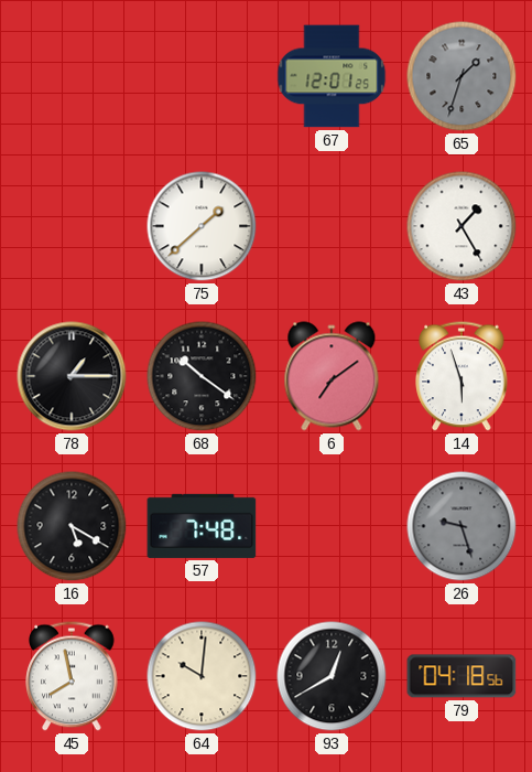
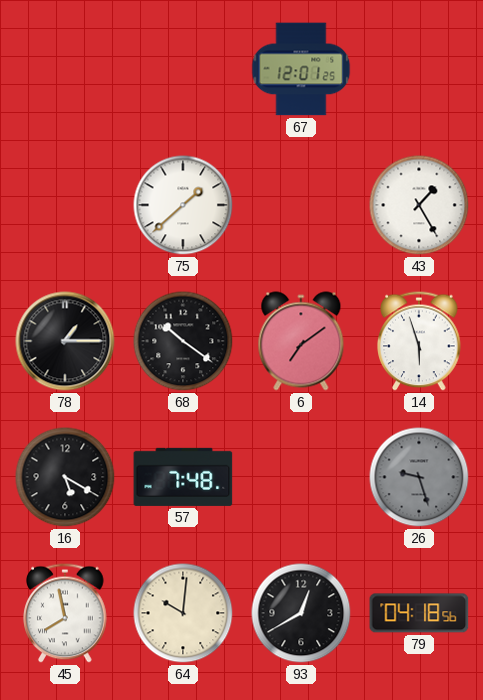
65: 1:33 -> none (462, 76)
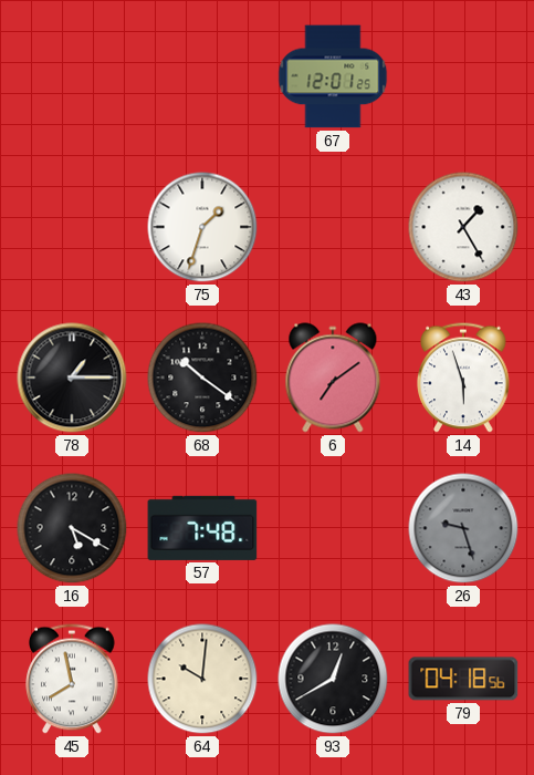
75: 1:38 -> 1:33 (202, 227)
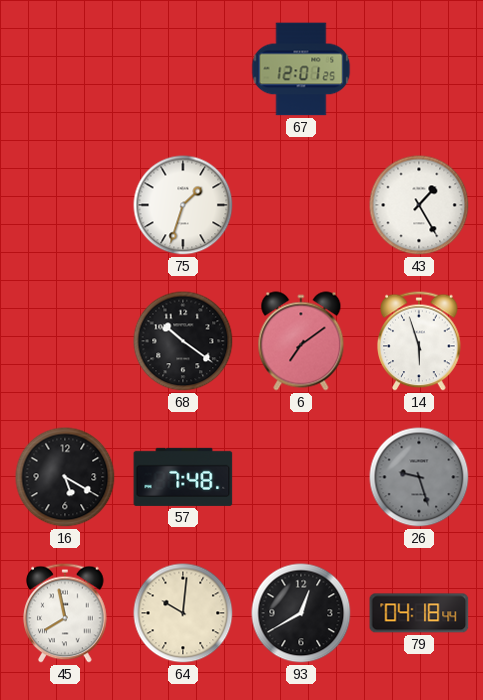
78: 1:15 -> none (72, 378)
79: 04:18:56 -> 04:18:44 (419, 613)
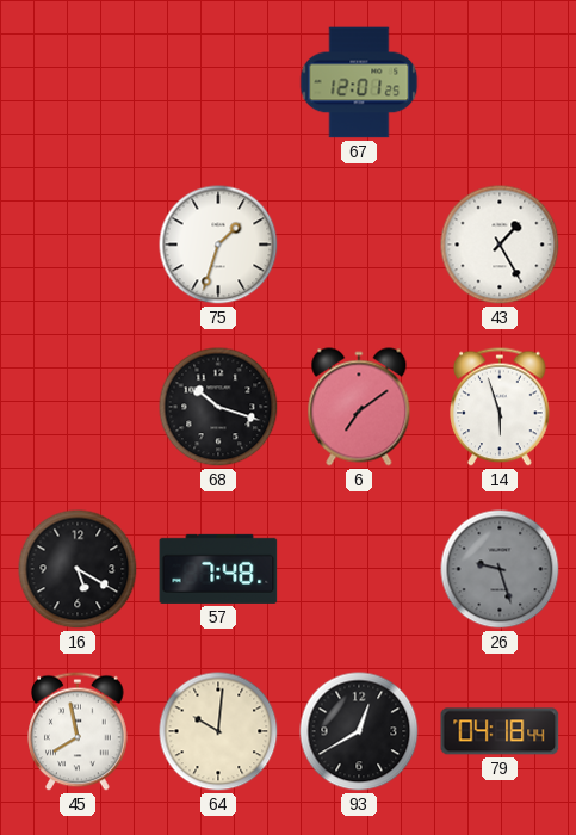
68: 10:21 -> 10:18 (218, 407)
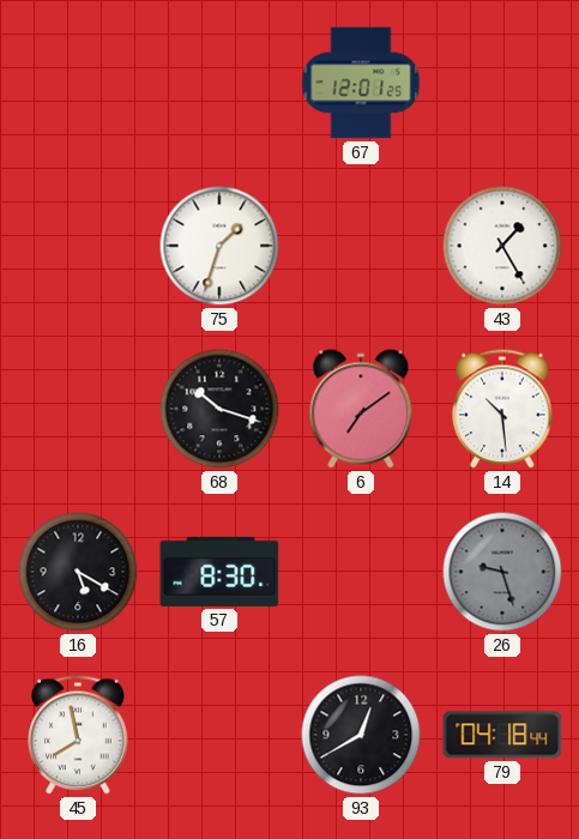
14: 5:57 -> 10:29 (502, 409)
57: 7:48 -> 8:30 (219, 572)
64: 10:01 -> none (218, 731)
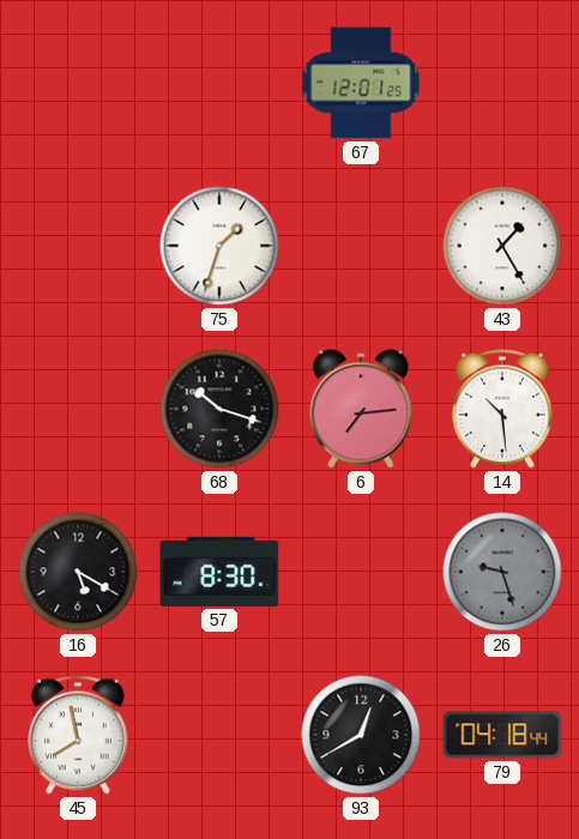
6: 7:09 -> 7:14 (361, 409)
